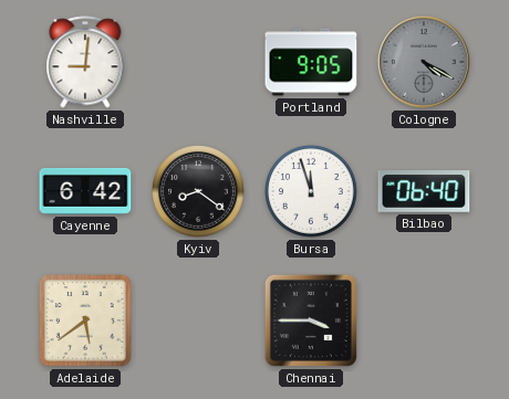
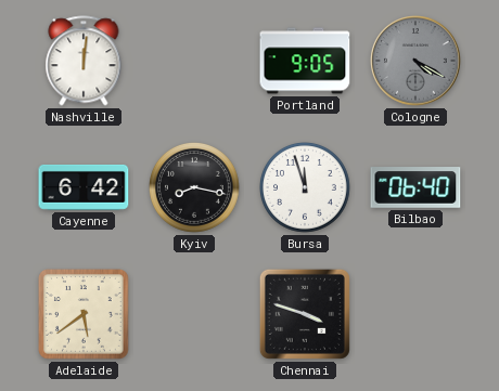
Nashville: 9:01 -> 12:01 (84, 61)
Kyiv: 8:21 -> 8:17 (195, 188)
Chennai: 3:45 -> 3:48 (305, 314)
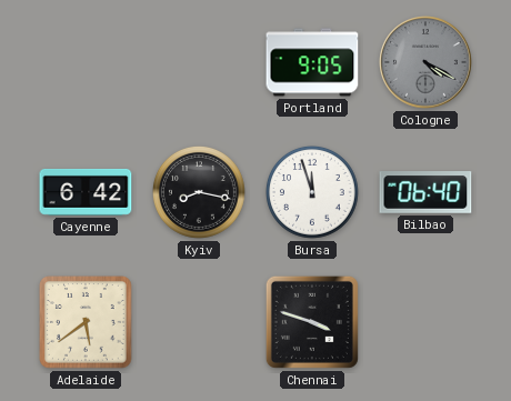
Nashville: 12:01 -> none (84, 61)
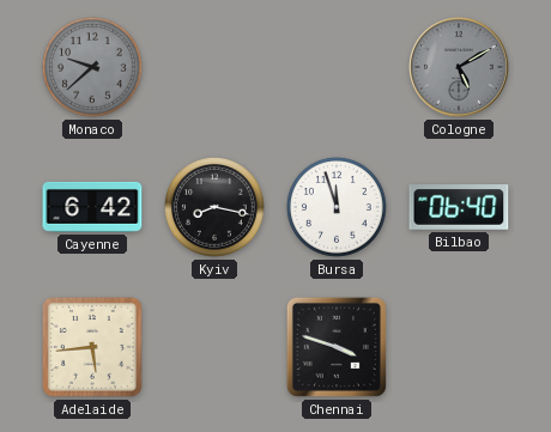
Monaco: none -> 9:38 (93, 68)
Portland: 9:05 -> none (312, 62)
Cologne: 4:20 -> 5:10 (459, 67)
Adelaide: 5:39 -> 5:44 (93, 348)
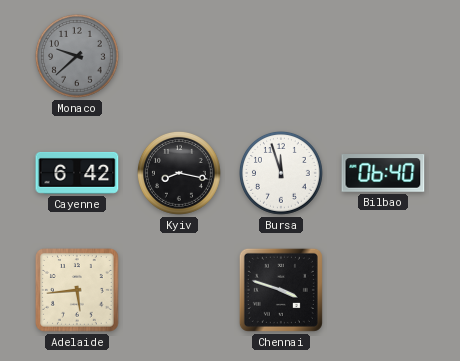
Cologne: 5:10 -> none (459, 67)
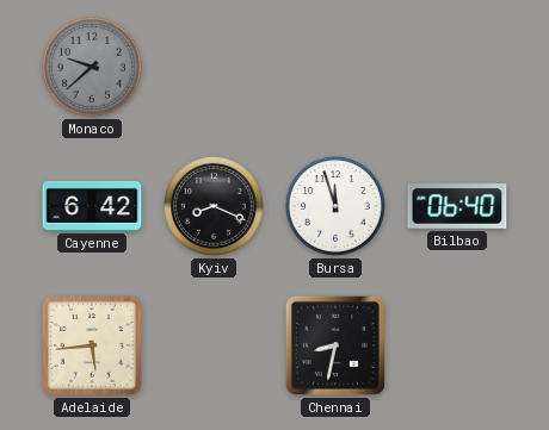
Kyiv: 8:17 -> 8:19 (215, 207)
Chennai: 3:48 -> 8:32 (335, 345)
